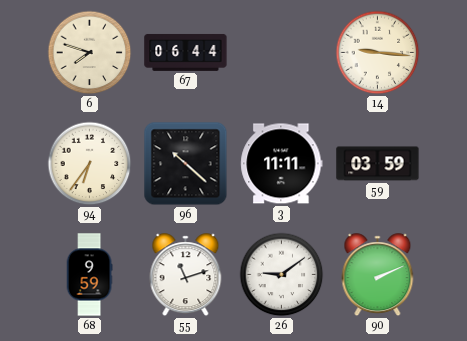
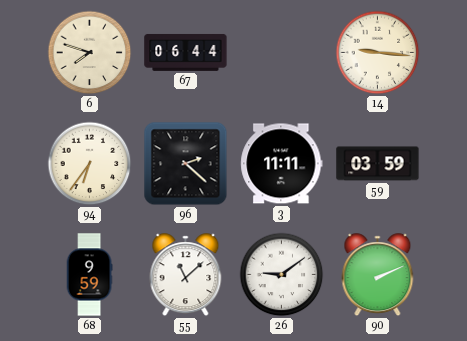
96: 10:22 -> 2:22 (186, 164)
55: 11:12 -> 11:08 (186, 275)
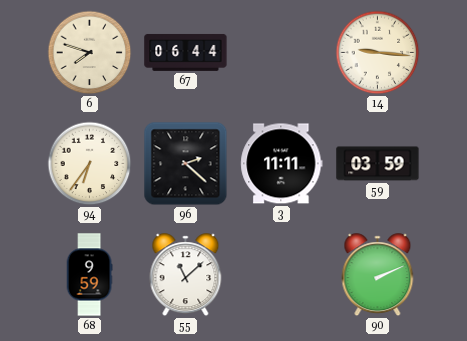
26: 9:09 -> none (282, 275)
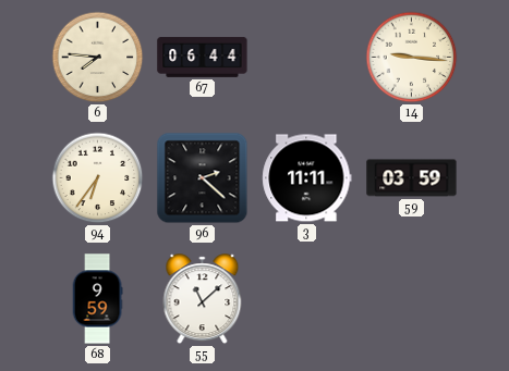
6: 7:48 -> 7:46 (98, 58)
90: 2:11 -> none (378, 275)
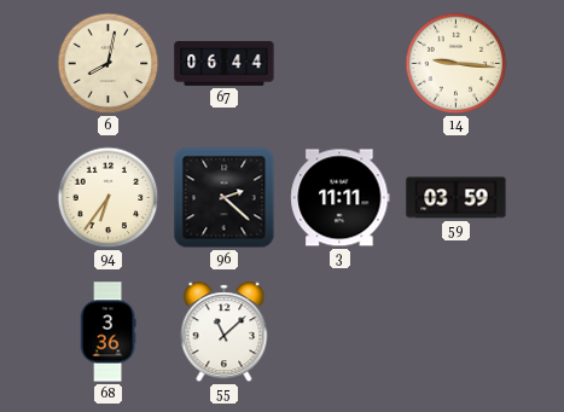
6: 7:46 -> 8:02 (109, 64)
68: 9:59 -> 3:36 (107, 332)
